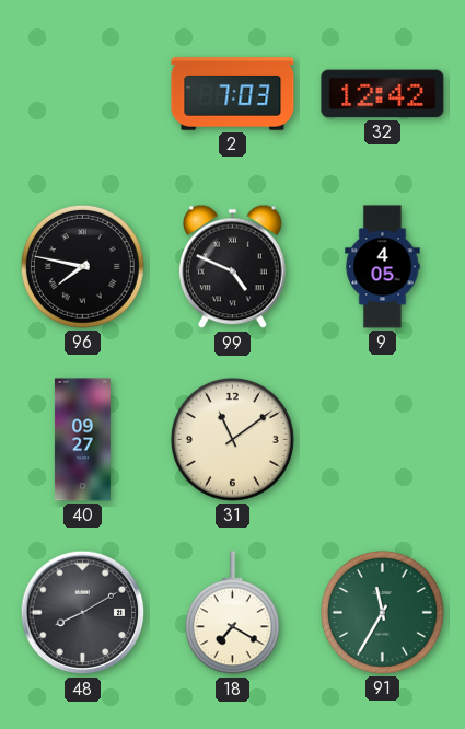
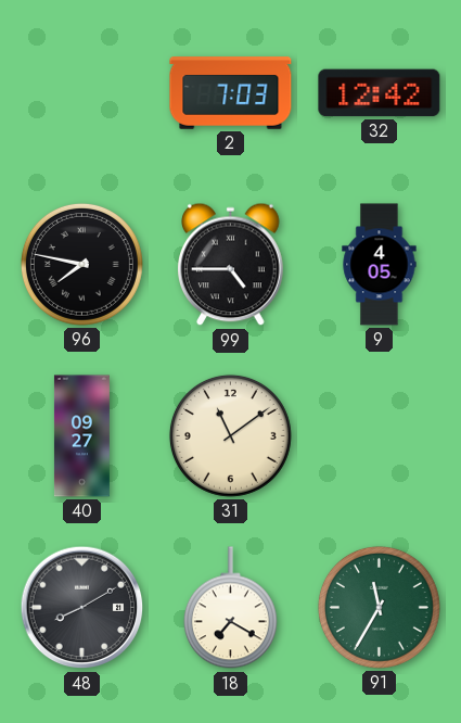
99: 4:49 -> 4:45 (231, 265)
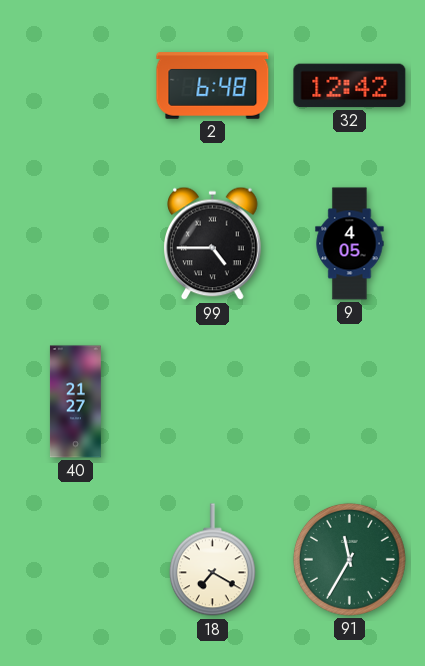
2: 7:03 -> 6:48 (213, 86)
96: 7:47 -> none (81, 264)
40: 09:27 -> 21:27 (75, 402)
31: 11:09 -> none (230, 435)
48: 8:10 -> none (82, 608)
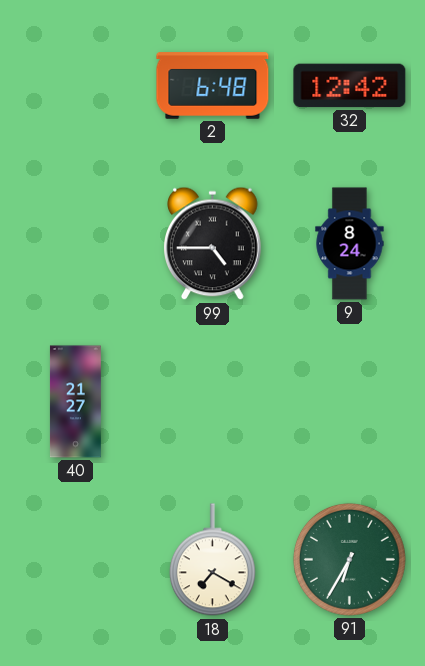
9: 4:05 -> 8:24 (350, 244)
91: 11:35 -> 6:35 (349, 559)
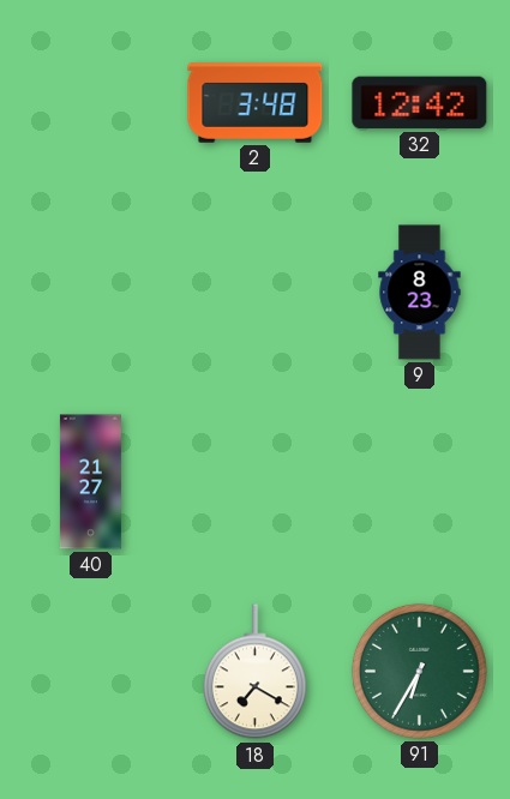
2: 6:48 -> 3:48 (256, 103)
99: 4:45 -> none (213, 244)
9: 8:24 -> 8:23 (420, 293)
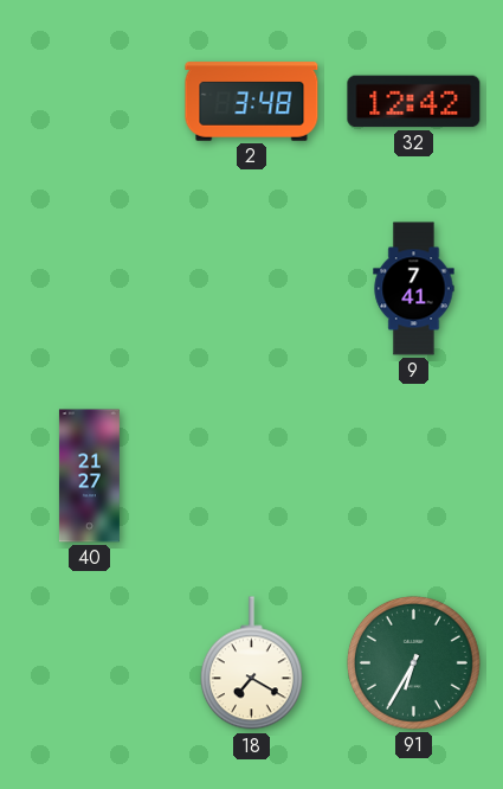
9: 8:23 -> 7:41 (414, 289)
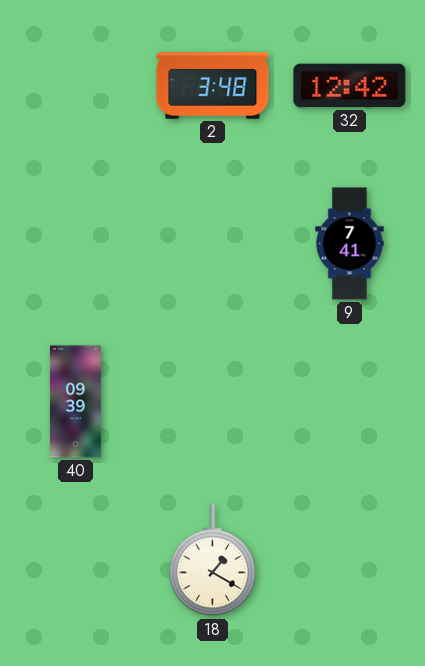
40: 21:27 -> 09:39 (75, 402)
18: 7:20 -> 1:20 (212, 560)
91: 6:35 -> none (413, 662)
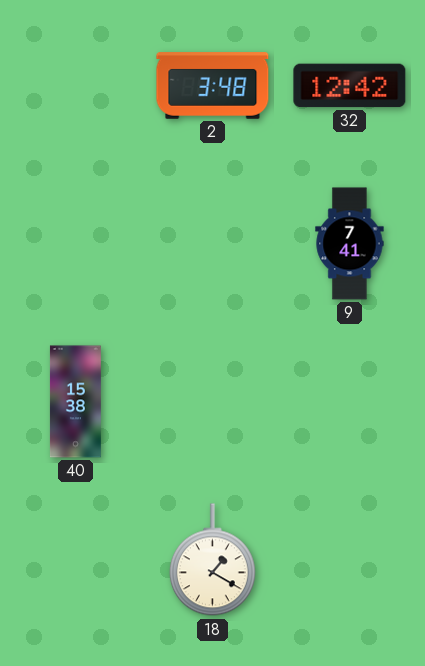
40: 09:39 -> 15:38 (75, 402)
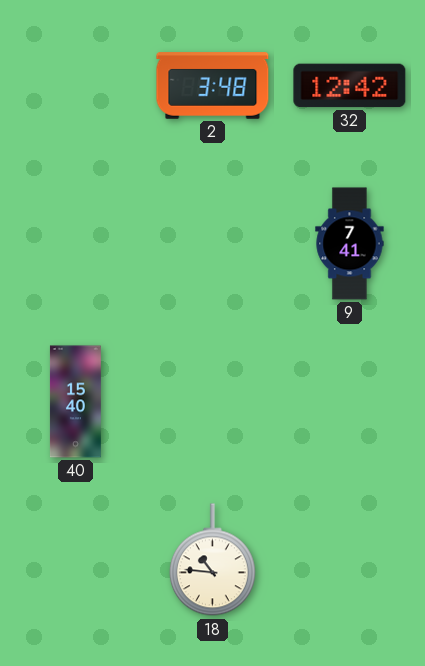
40: 15:38 -> 15:40 (75, 402)
18: 1:20 -> 10:46 (212, 560)
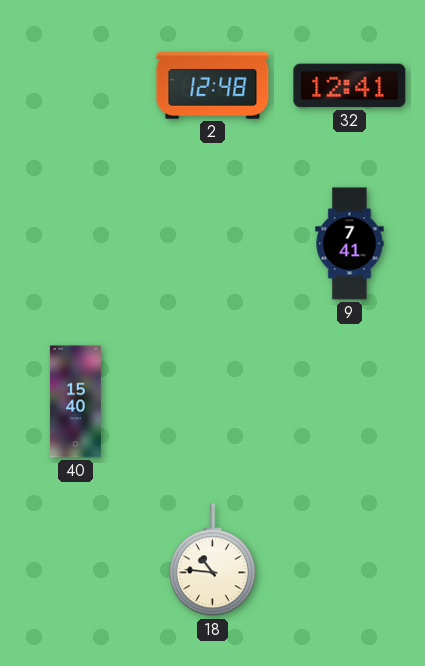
2: 3:48 -> 12:48 (213, 86)
32: 12:42 -> 12:41 (350, 86)
